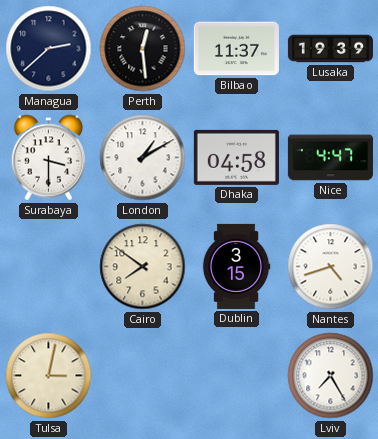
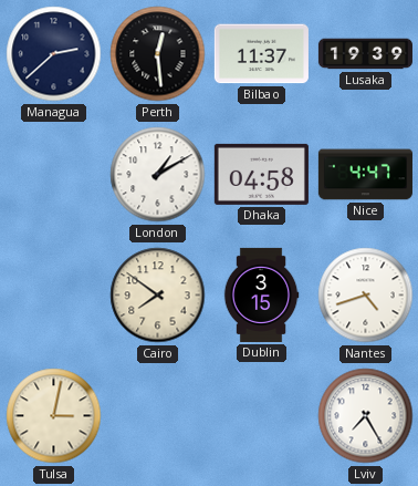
Surabaya: 3:30 -> none (49, 158)
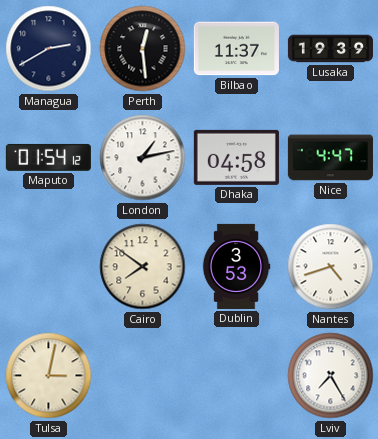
Managua: 2:38 -> 2:40 (49, 49)
Maputo: none -> 01:54 (48, 157)
London: 1:10 -> 1:13 (143, 158)
Dublin: 3:15 -> 3:53 (236, 266)
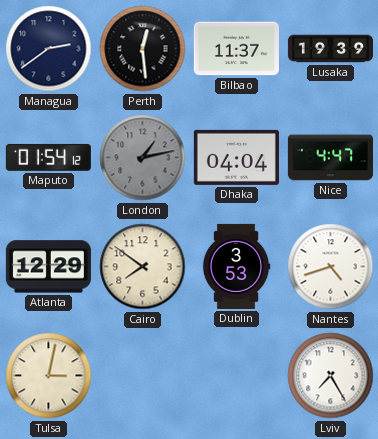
Managua: 2:40 -> 2:39 (49, 49)
London dial: white -> grey (143, 158)
Dhaka: 04:58 -> 04:04 (236, 157)
Atlanta: none -> 12:29 (48, 267)
